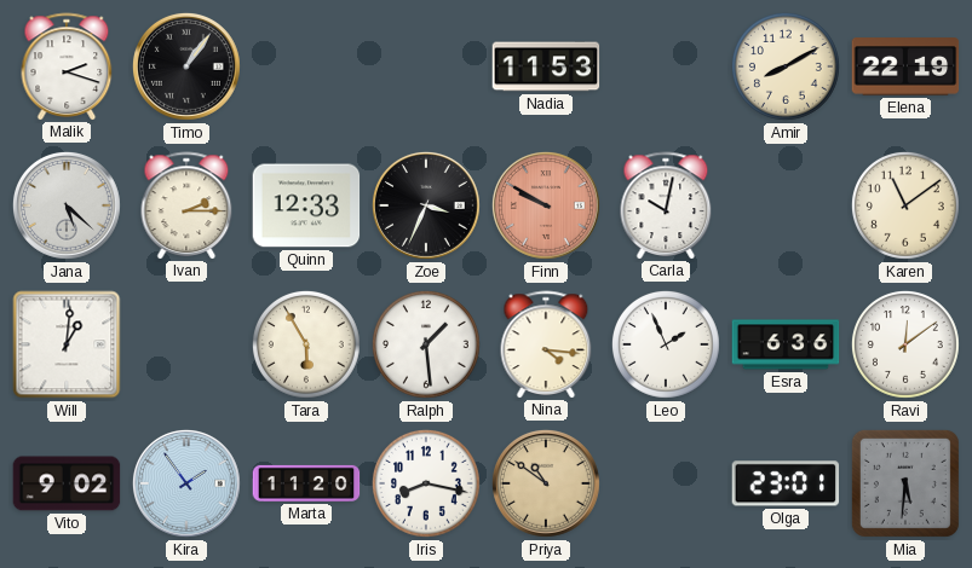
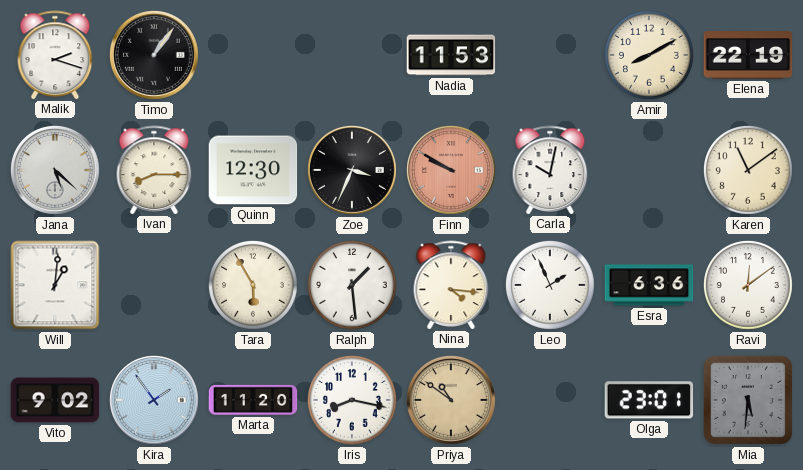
Ivan: 2:15 -> 8:15 (154, 170)
Quinn: 12:33 -> 12:30 (253, 170)
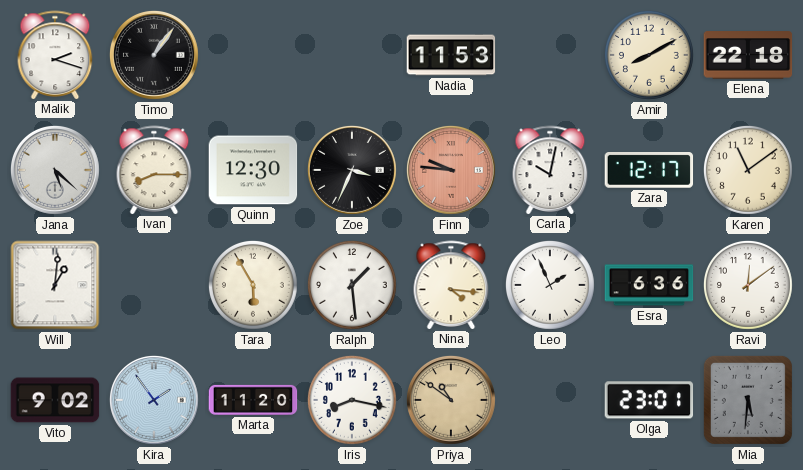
Elena: 22:19 -> 22:18 (748, 55)
Finn: 9:50 -> 9:46 (451, 170)
Zara: none -> 12:17 (649, 171)
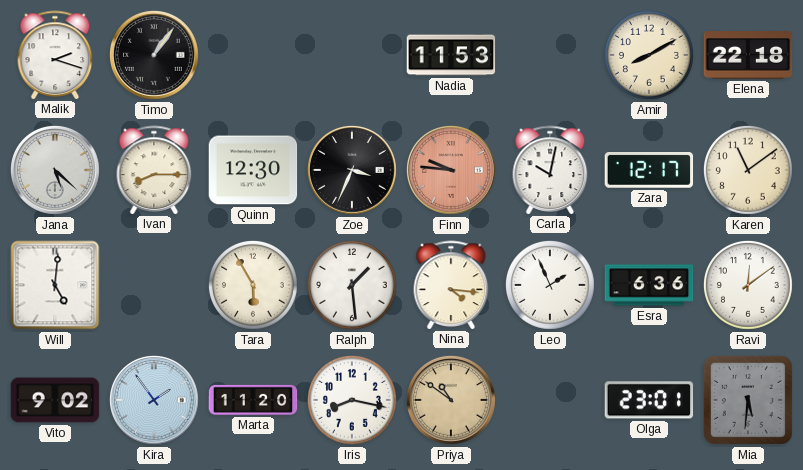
Will: 1:01 -> 5:01 (55, 285)
